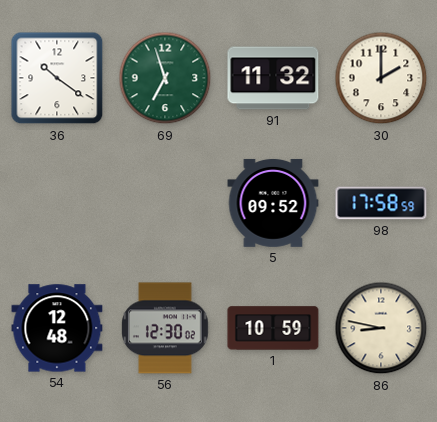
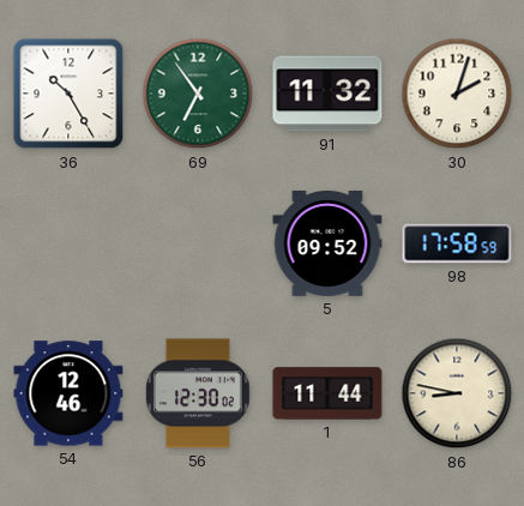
36: 10:21 -> 10:25 (68, 94)
69: 6:57 -> 6:54 (198, 94)
30: 2:00 -> 2:03 (457, 94)
54: 12:48 -> 12:46 (68, 393)
1: 10:59 -> 11:44 (327, 393)
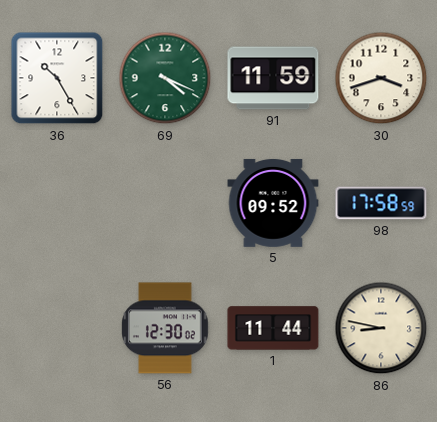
69: 6:54 -> 4:19 (165, 78)
91: 11:32 -> 11:59 (273, 78)
30: 2:03 -> 3:42 (381, 78)
54: 12:46 -> none (68, 393)
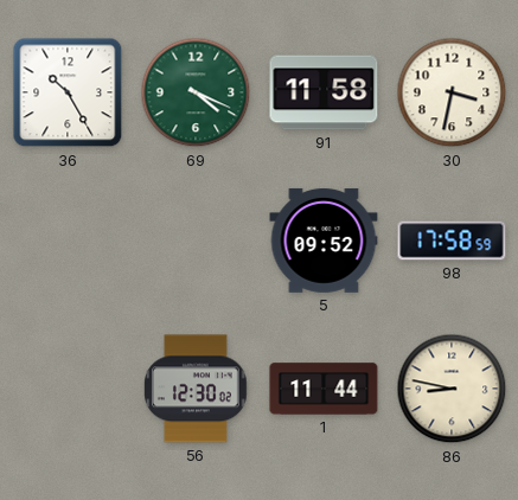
91: 11:59 -> 11:58 (324, 92)
30: 3:42 -> 3:32 (452, 92)
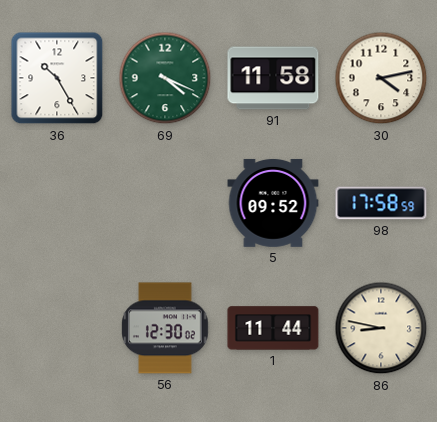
30: 3:32 -> 4:13 (381, 78)
